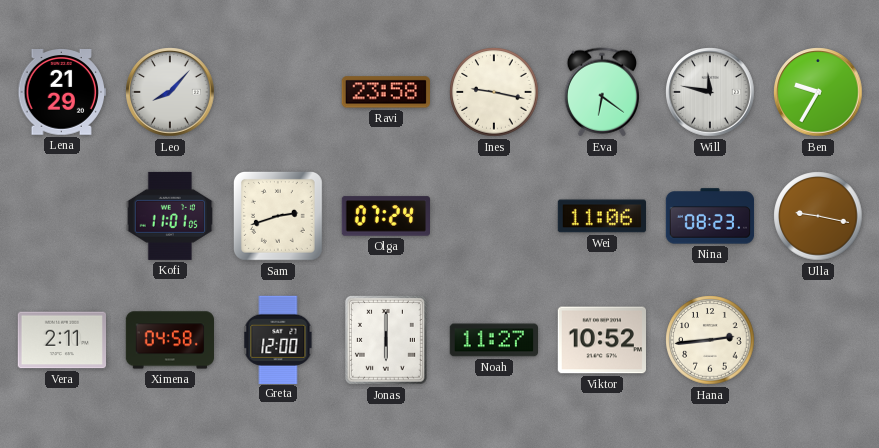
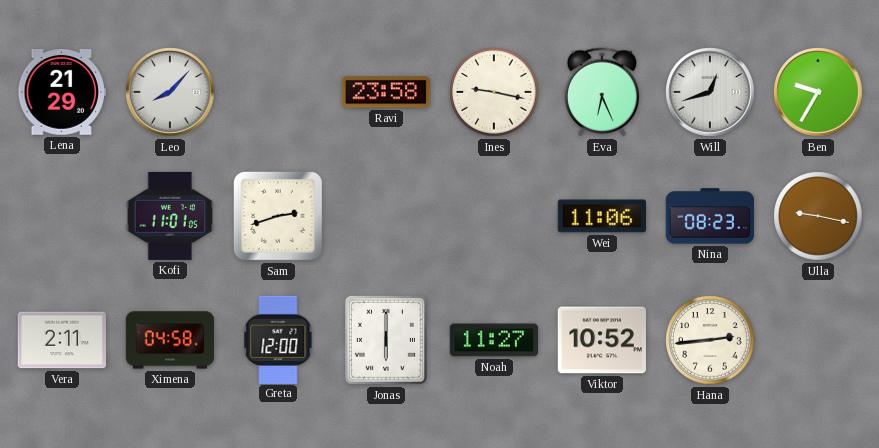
Eva: 6:21 -> 6:26 (601, 92)
Will: 11:47 -> 12:42 (710, 92)
Olga: 07:24 -> none (385, 216)
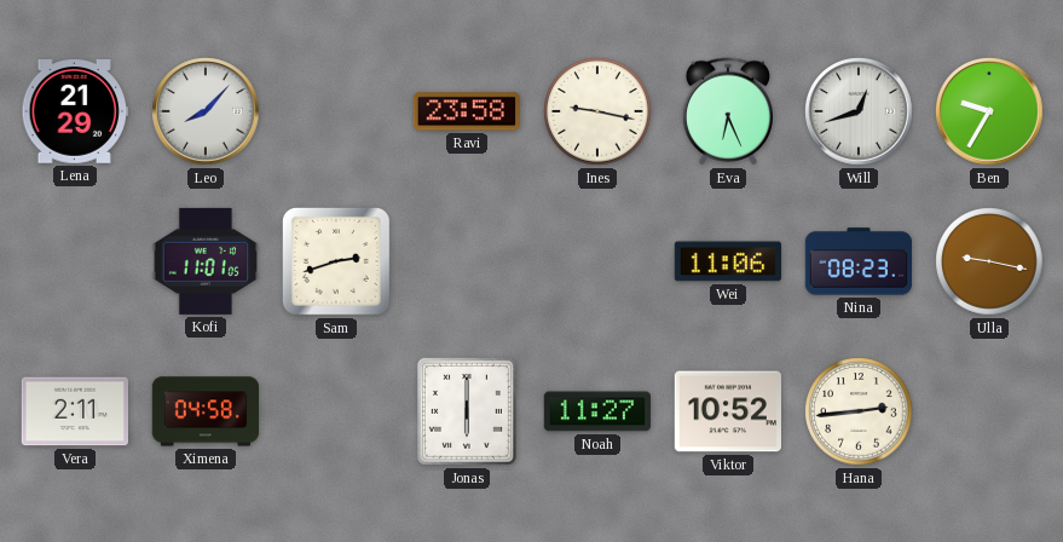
Greta: 12:00 -> none (278, 339)
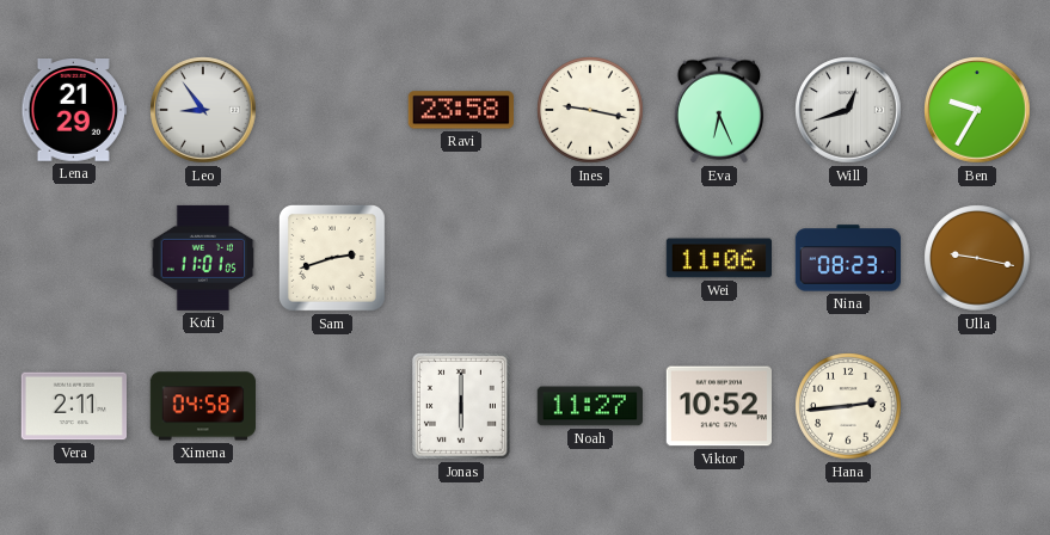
Leo: 8:07 -> 8:54 (203, 110)
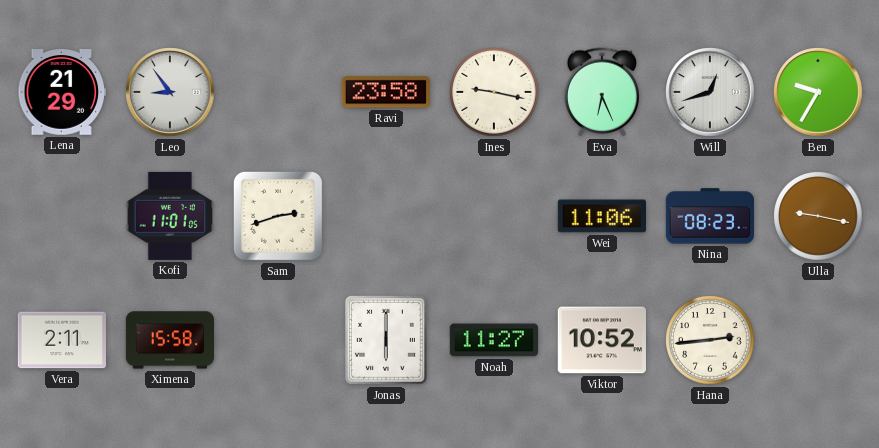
Ximena: 04:58 -> 15:58 (170, 340)
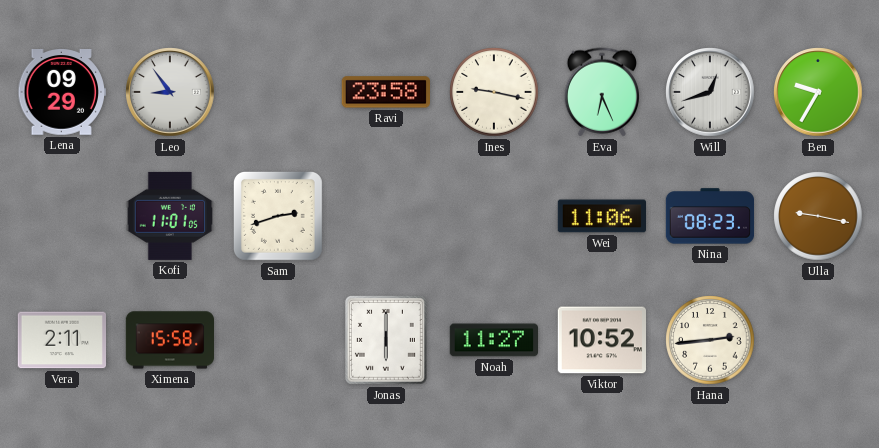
Lena: 21:29 -> 09:29 (61, 93)
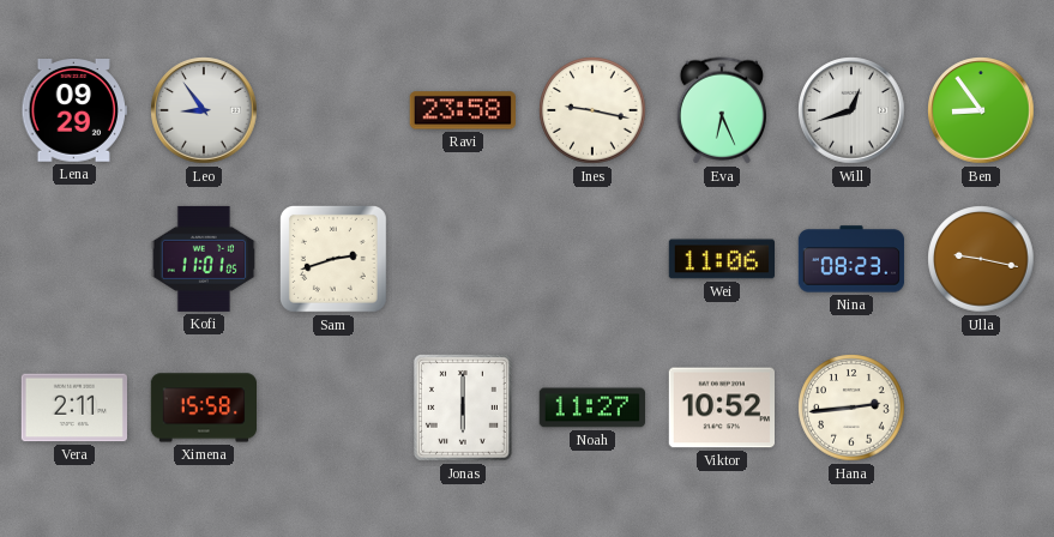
Ben: 9:35 -> 8:54 (981, 110)
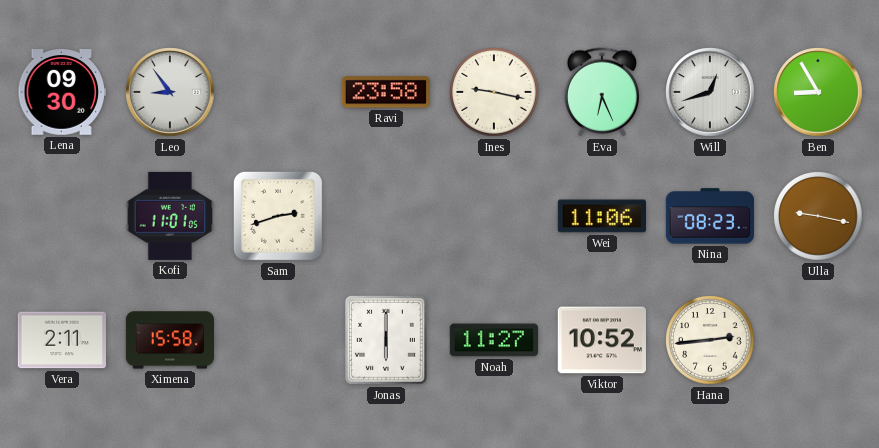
Lena: 09:29 -> 09:30 (61, 93)
Ben: 8:54 -> 8:55 (818, 92)
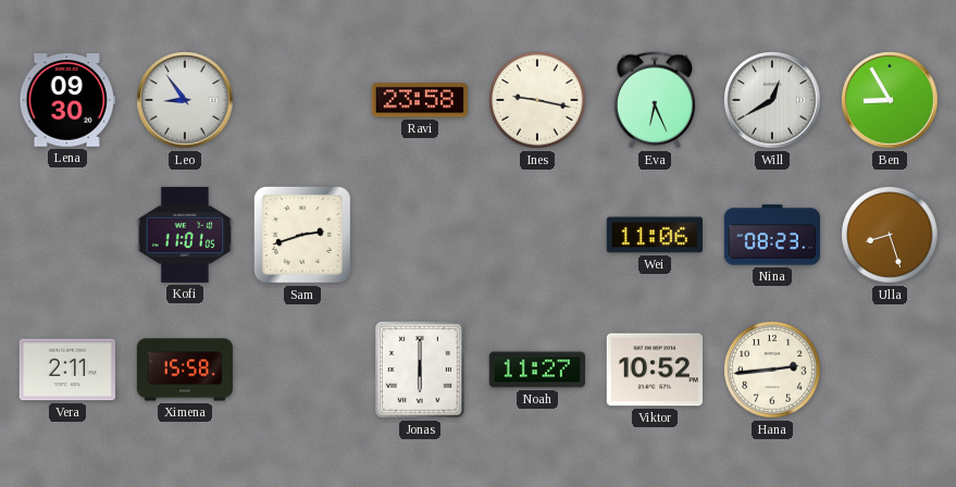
Will: 12:42 -> 12:40 (772, 100)
Ulla: 9:17 -> 8:27 (890, 235)
